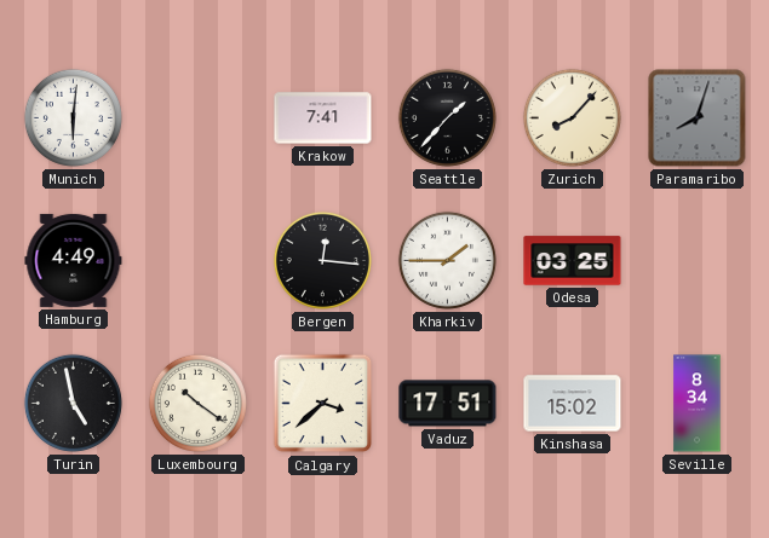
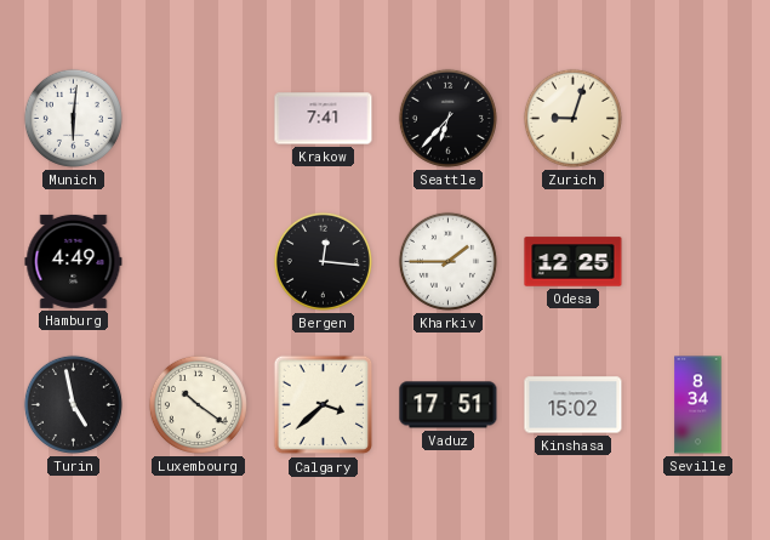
Seattle: 1:37 -> 6:37 (447, 118)
Zurich: 8:07 -> 9:03 (572, 118)
Paramaribo: 8:03 -> none (698, 118)
Odesa: 03:25 -> 12:25 (574, 262)
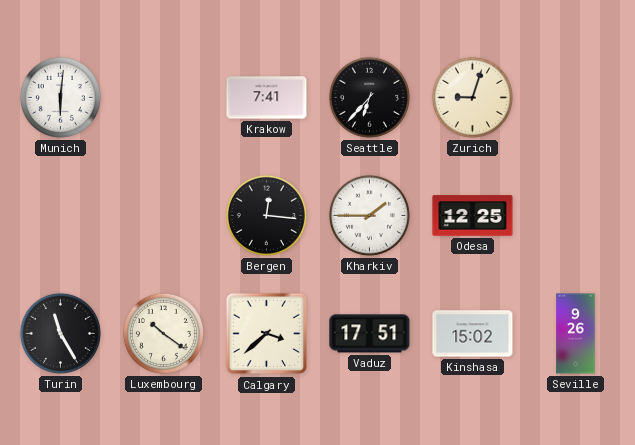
Hamburg: 4:49 -> none (74, 261)
Turin: 4:58 -> 11:25 (60, 333)
Seville: 8:34 -> 9:26 (576, 334)
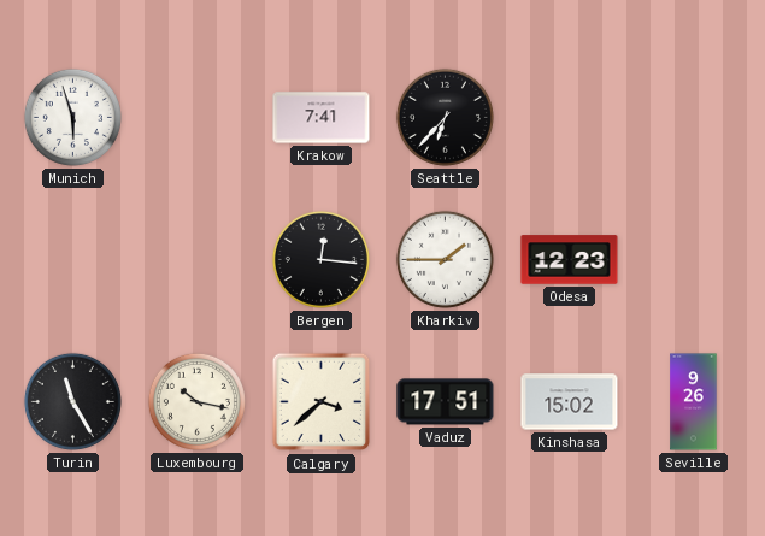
Munich: 6:01 -> 5:57 (72, 117)
Zurich: 9:03 -> none (472, 97)
Odesa: 12:25 -> 12:23 (570, 260)
Luxembourg: 10:21 -> 10:17 (196, 401)
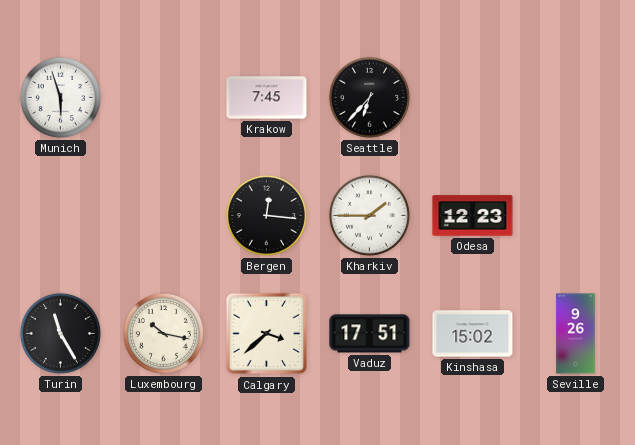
Krakow: 7:41 -> 7:45 (267, 98)
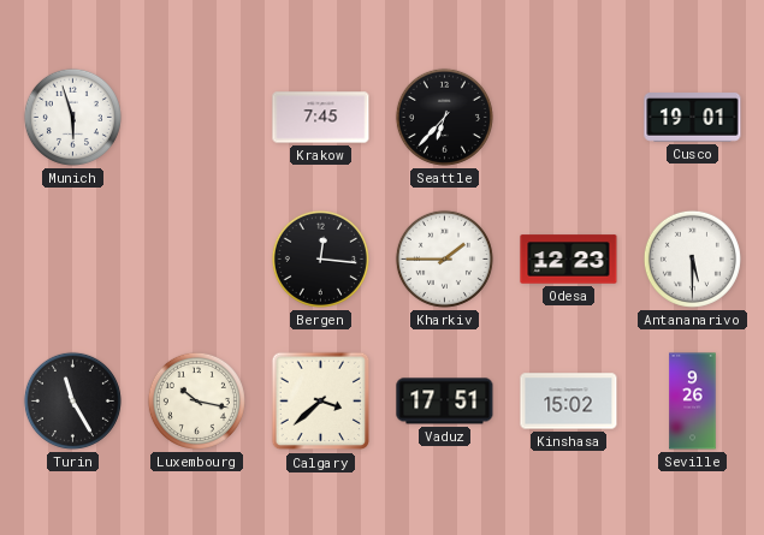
Cusco: none -> 19:01 (693, 118)
Antananarivo: none -> 5:30 (692, 258)
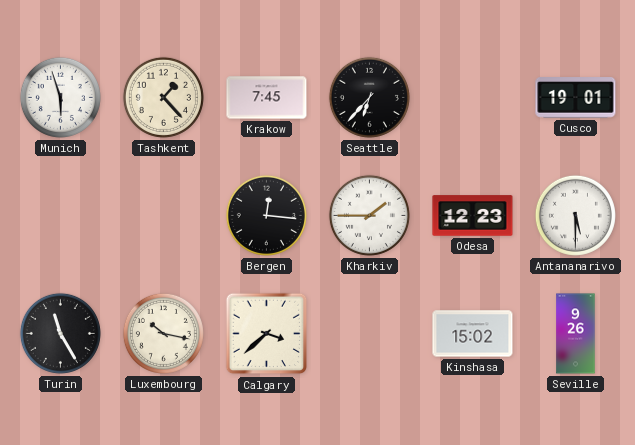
Tashkent: none -> 1:23 (163, 97)
Vaduz: 17:51 -> none (445, 402)
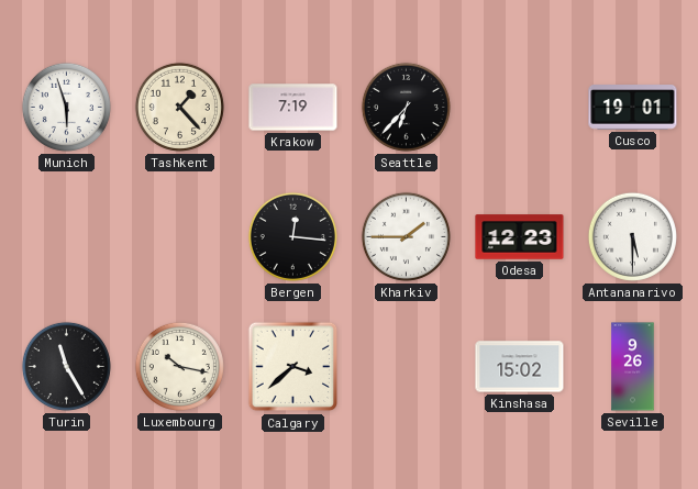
Krakow: 7:45 -> 7:19 (293, 108)
